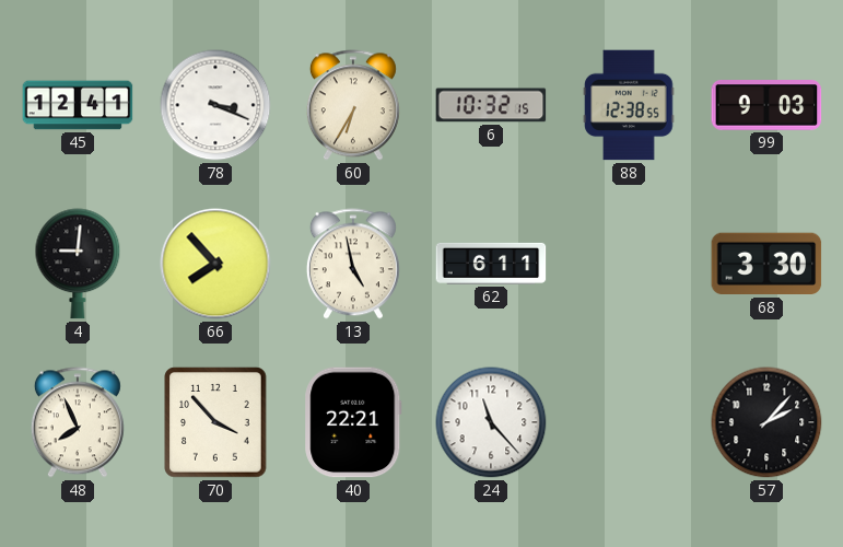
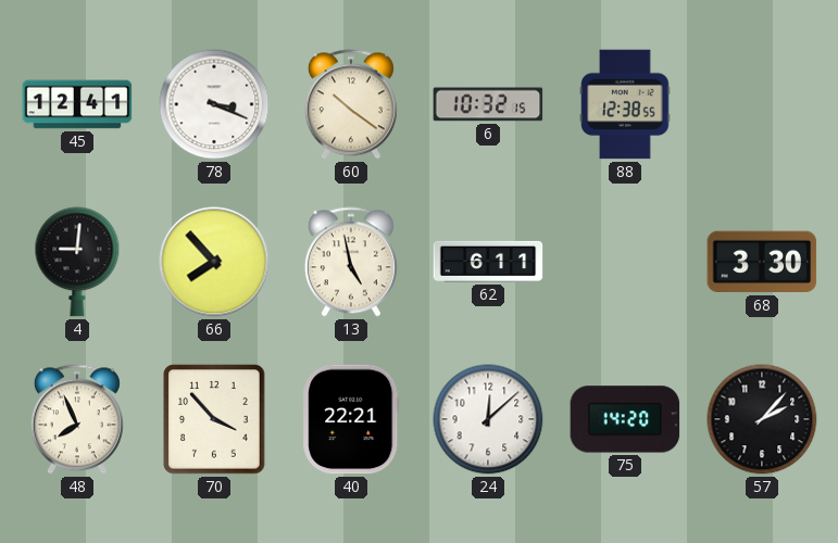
60: 6:35 -> 10:21 (351, 104)
99: 9:03 -> none (766, 106)
24: 11:23 -> 12:08 (488, 419)
75: none -> 14:20 (625, 419)
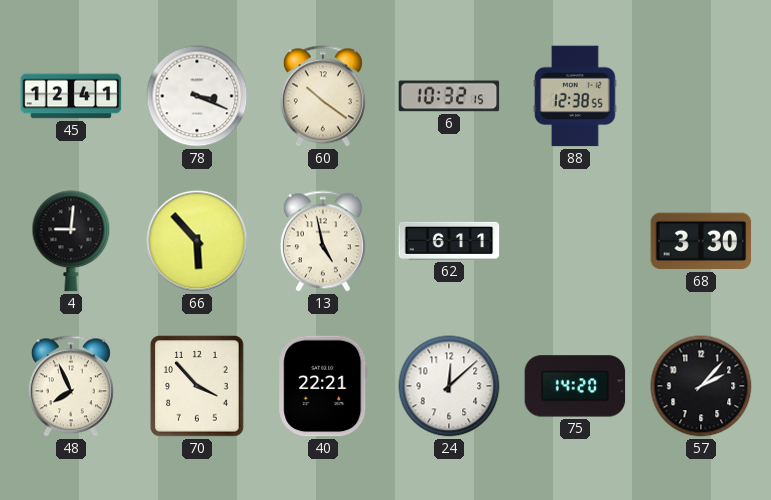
66: 7:53 -> 5:53 (197, 241)
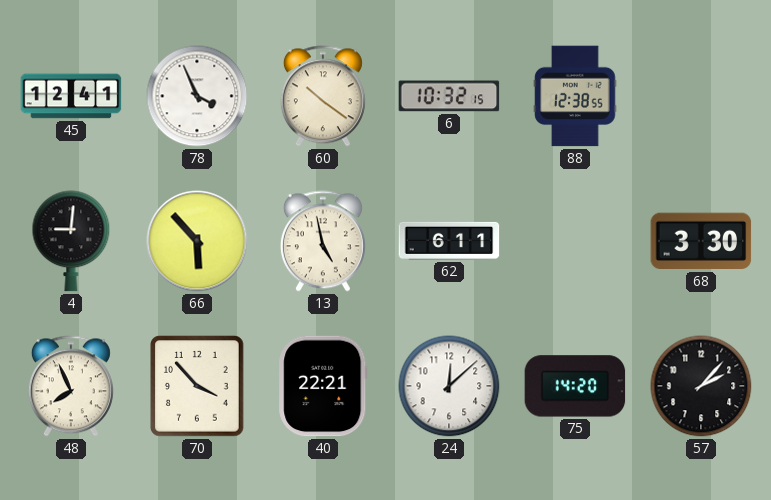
78: 3:19 -> 3:56 (197, 96)
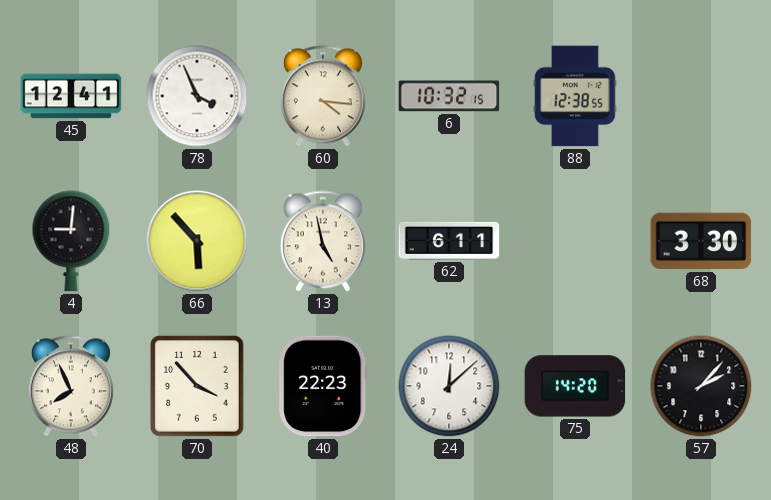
60: 10:21 -> 4:16 (323, 96)
40: 22:21 -> 22:23 (323, 386)
